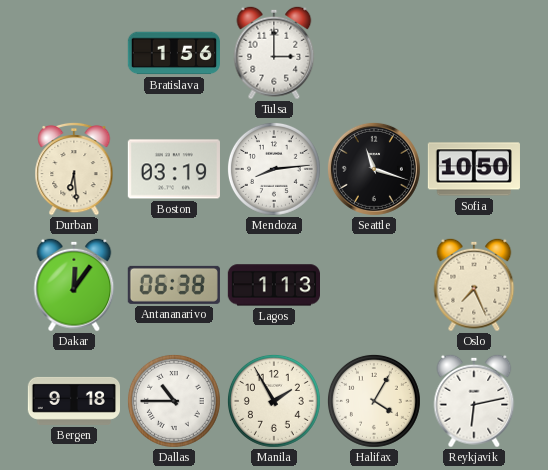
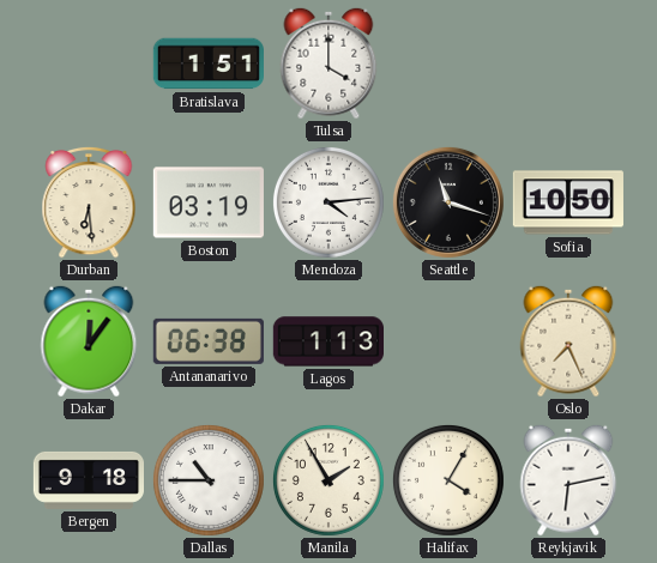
Bratislava: 1:56 -> 1:51 (209, 63)
Tulsa: 3:00 -> 4:00 (328, 63)
Mendoza: 8:14 -> 4:14 (328, 202)
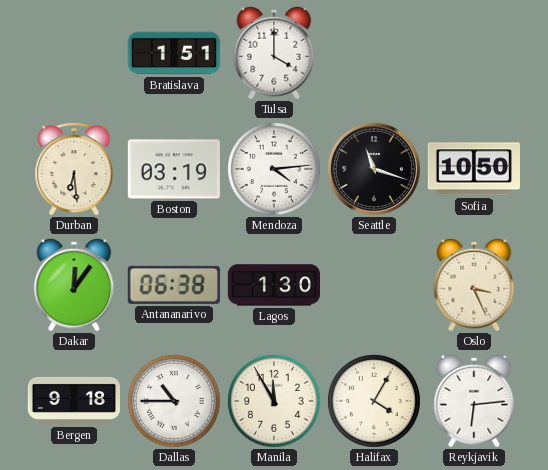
Lagos: 1:13 -> 1:30 (273, 285)
Oslo: 7:26 -> 3:26 (474, 285)
Manila: 1:55 -> 11:55 (274, 401)
Reykjavik: 6:13 -> 6:14 (474, 401)
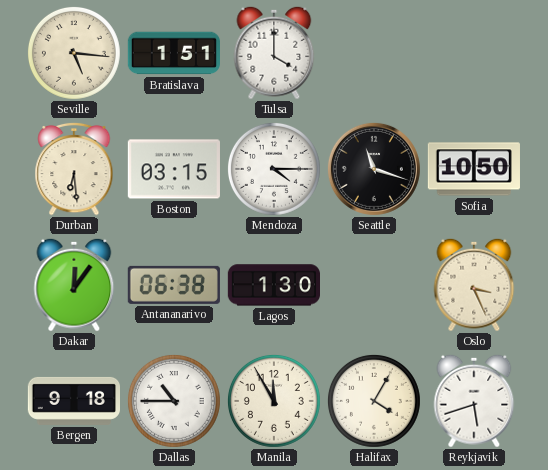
Seville: none -> 5:16 (74, 53)
Boston: 03:19 -> 03:15 (174, 169)
Mendoza: 4:14 -> 4:15 (274, 169)
Reykjavik: 6:14 -> 5:42 (474, 401)
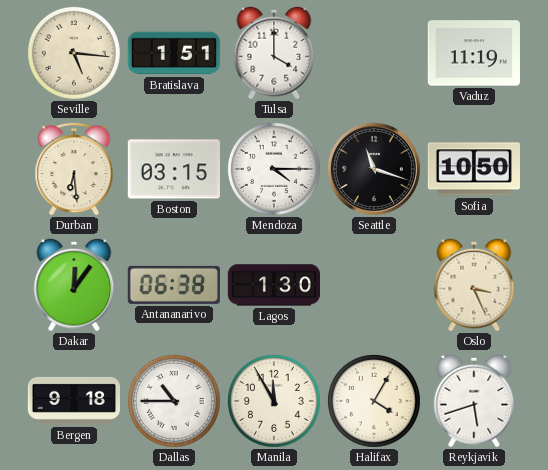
Vaduz: none -> 11:19 (474, 53)
